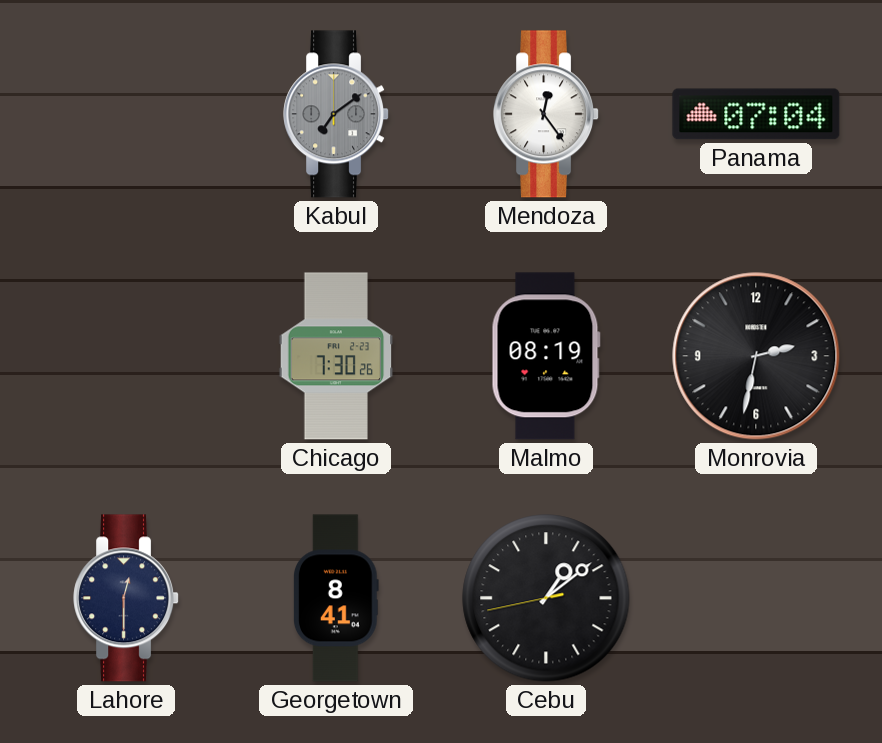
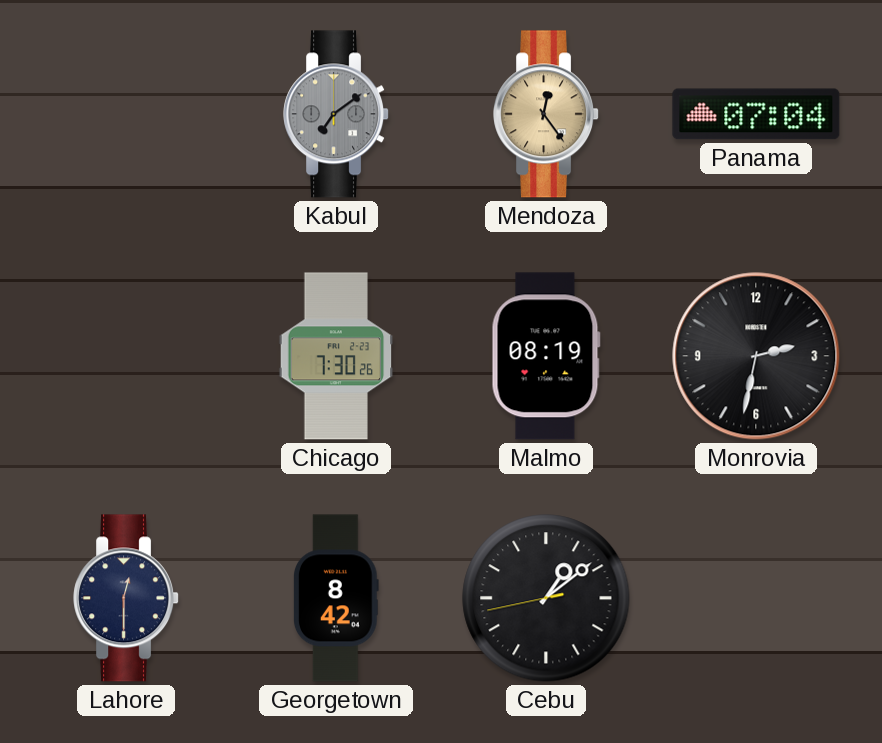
Mendoza dial: white -> champagne (547, 114)
Georgetown: 8:41 -> 8:42 (336, 598)
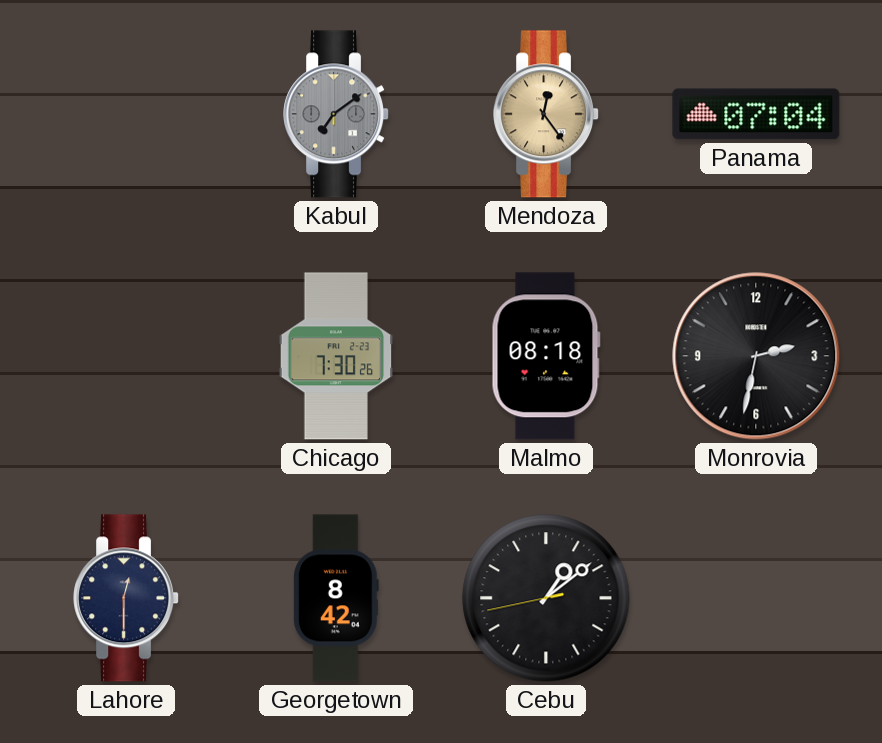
Malmo: 08:19 -> 08:18 (546, 356)
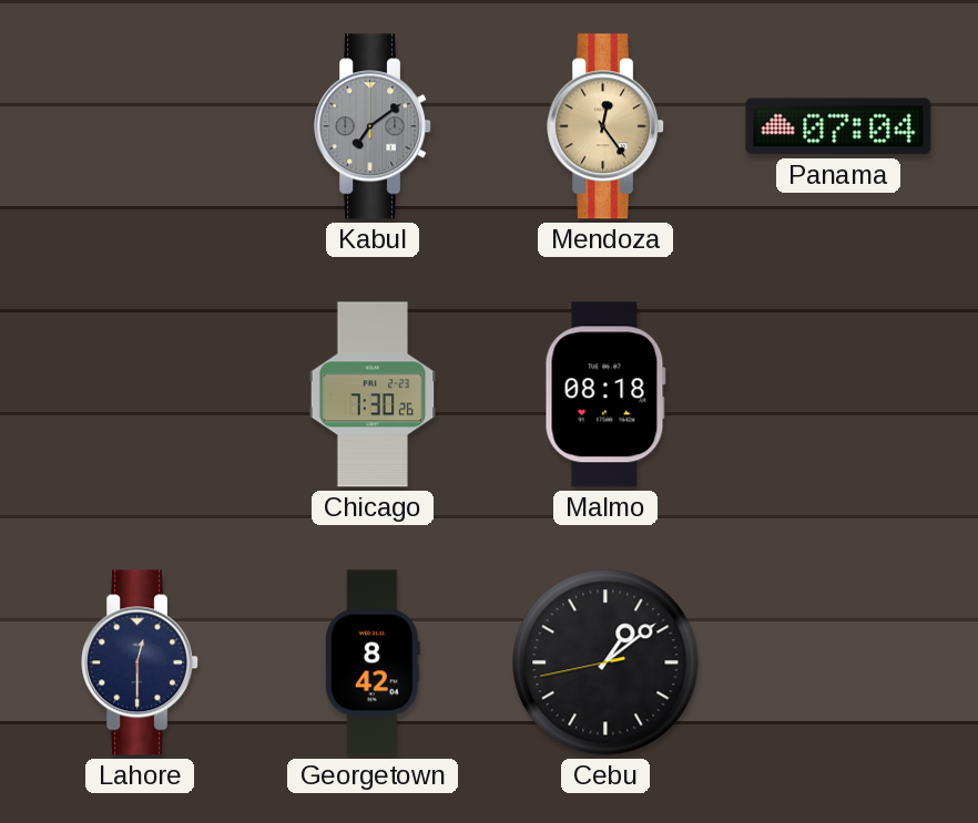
Monrovia: 2:32 -> none (756, 356)
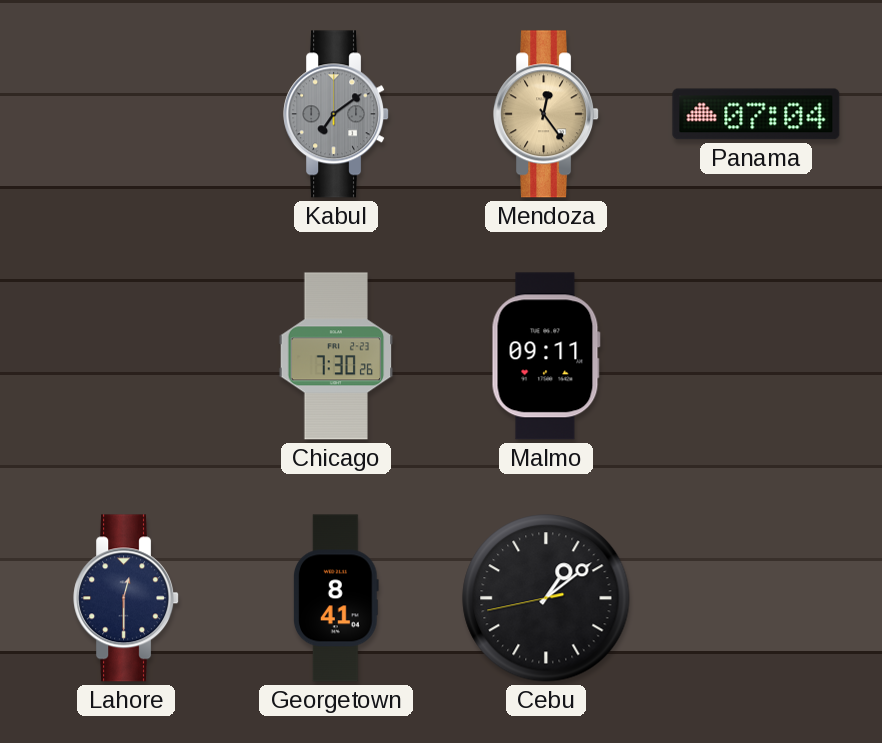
Malmo: 08:18 -> 09:11 (546, 356)
Georgetown: 8:42 -> 8:41 (336, 598)
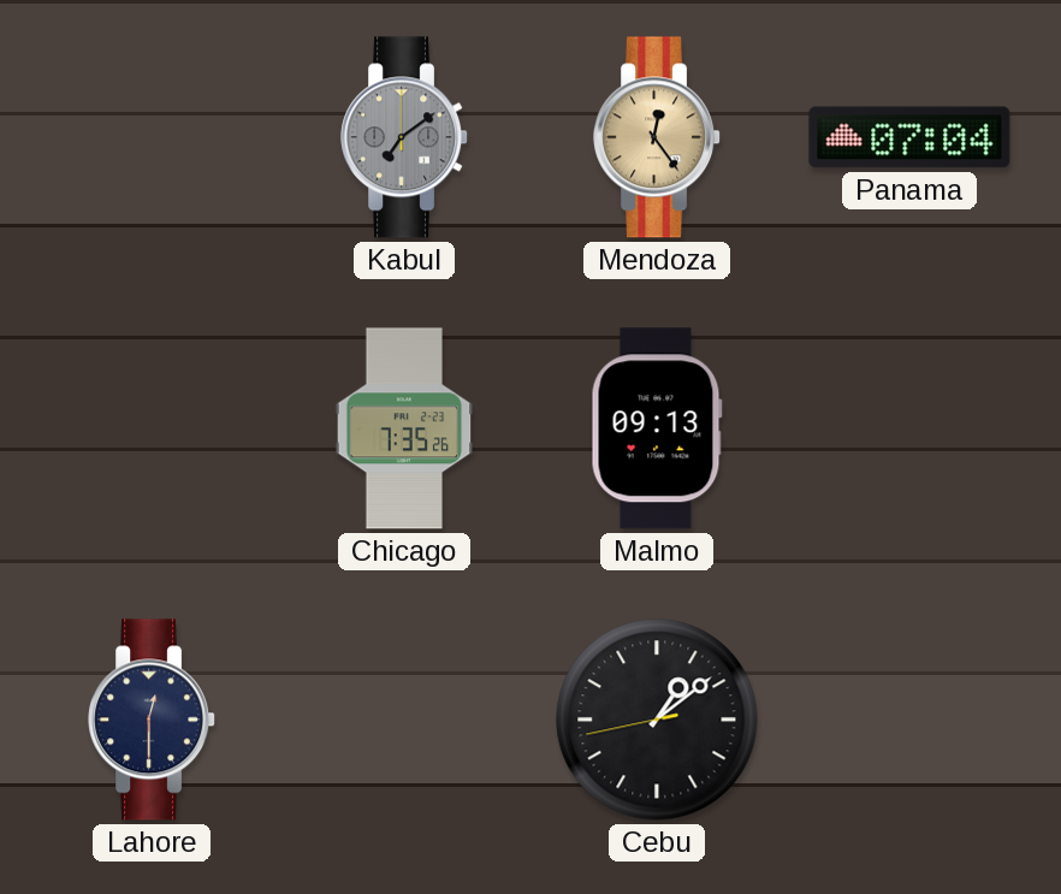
Chicago: 7:30 -> 7:35 (404, 428)
Malmo: 09:11 -> 09:13 (657, 428)
Georgetown: 8:41 -> none (336, 598)
